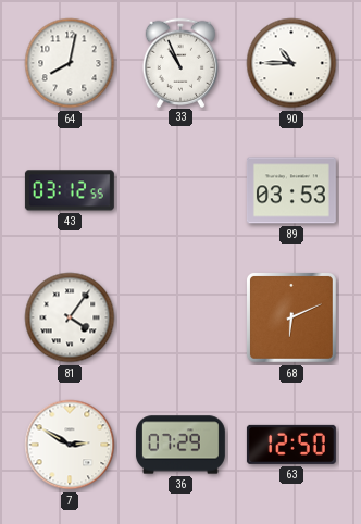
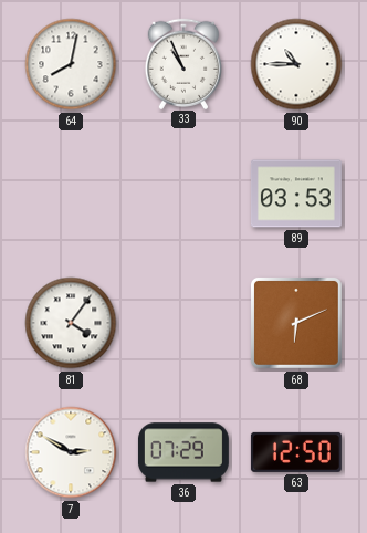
43: 03:12 -> none (70, 190)
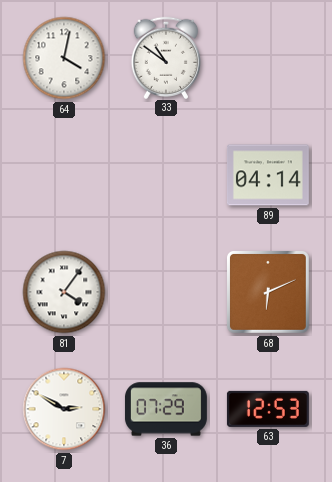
64: 8:02 -> 4:02 (64, 58)
33: 10:56 -> 10:51 (165, 57)
90: 10:45 -> none (296, 64)
89: 03:53 -> 04:14 (268, 175)
63: 12:50 -> 12:53 (268, 409)
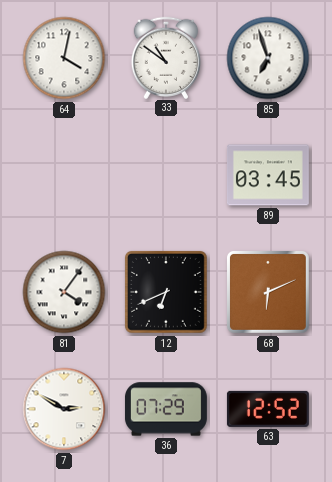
85: none -> 6:57 (268, 58)
89: 04:14 -> 03:45 (268, 175)
12: none -> 6:41 (166, 292)
63: 12:53 -> 12:52 (268, 409)
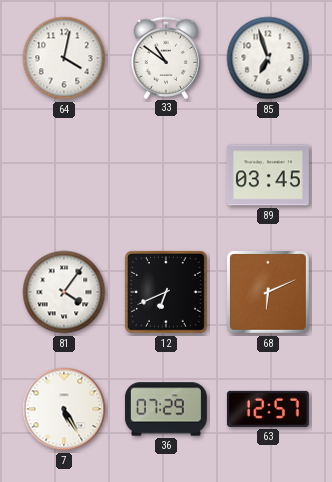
7: 2:50 -> 5:25 (64, 409)
63: 12:52 -> 12:57 (268, 409)
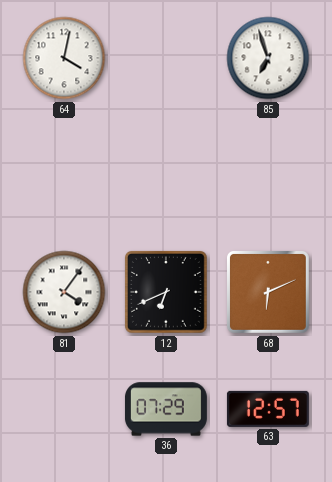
33: 10:51 -> none (165, 57)
89: 03:45 -> none (268, 175)
7: 5:25 -> none (64, 409)
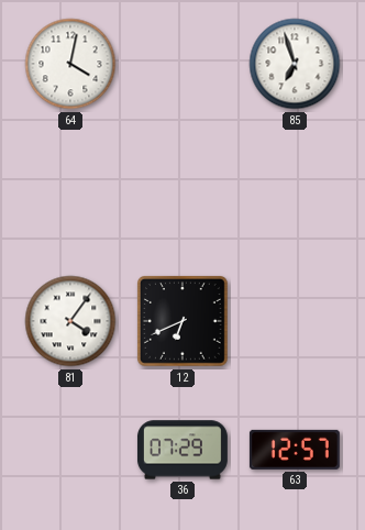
68: 6:11 -> none (268, 292)
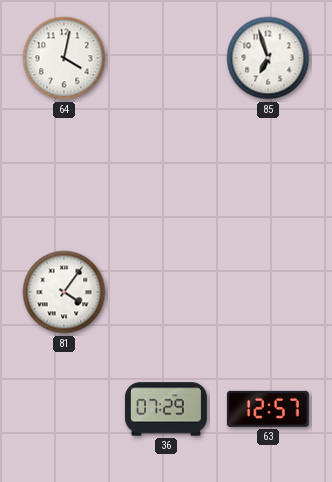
12: 6:41 -> none (182, 321)
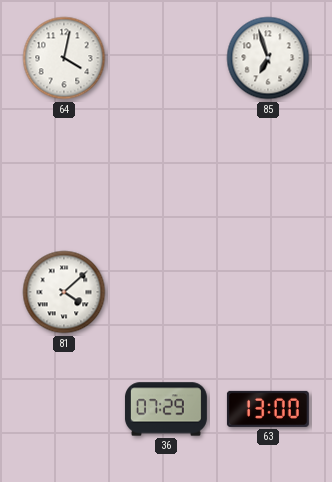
81: 4:06 -> 4:08 (64, 292)
63: 12:57 -> 13:00 (268, 409)
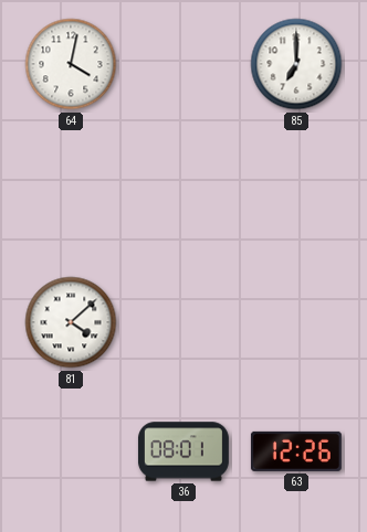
85: 6:57 -> 7:00 (296, 64)
36: 07:29 -> 08:01 (183, 451)
63: 13:00 -> 12:26 (296, 451)
